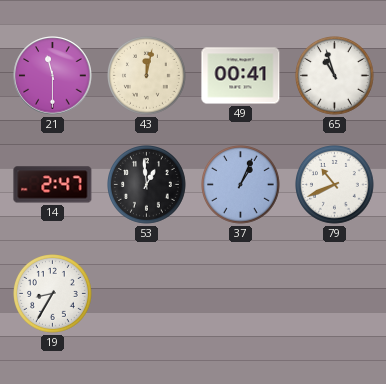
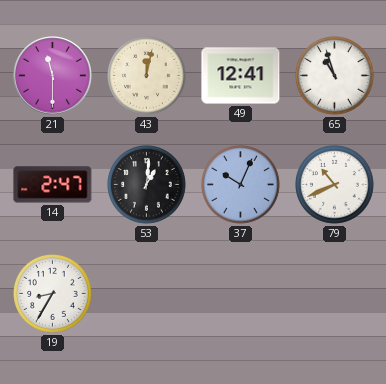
49: 00:41 -> 12:41 (241, 76)
53: 12:59 -> 1:01 (147, 185)
37: 1:04 -> 10:04 (241, 185)
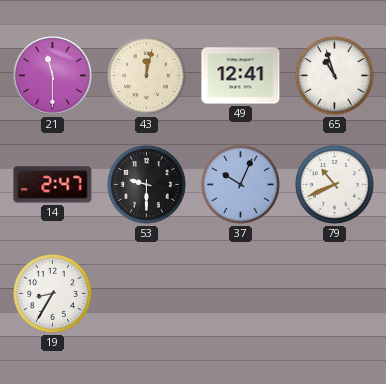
53: 1:01 -> 9:30 (147, 185)
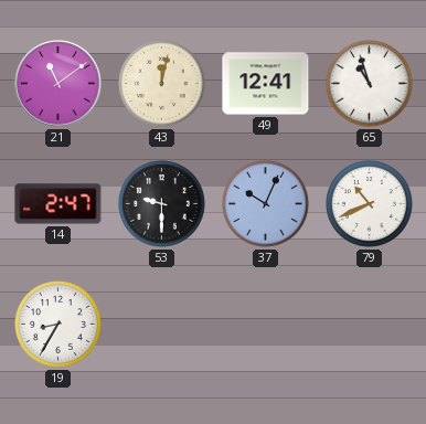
21: 11:30 -> 11:09 (58, 84)
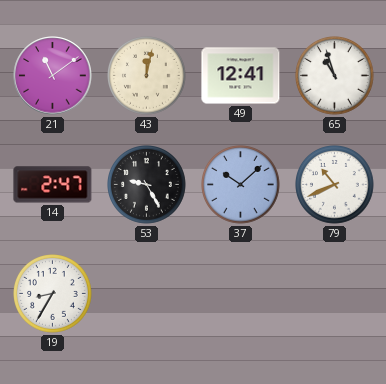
53: 9:30 -> 9:25 (147, 185)
37: 10:04 -> 10:08 (241, 185)
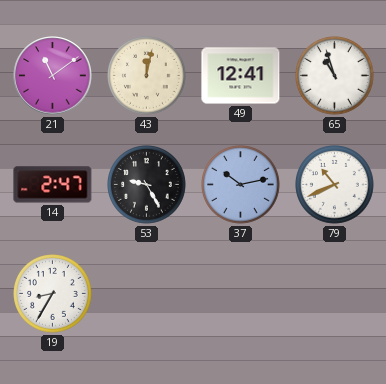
37: 10:08 -> 10:13 (241, 185)
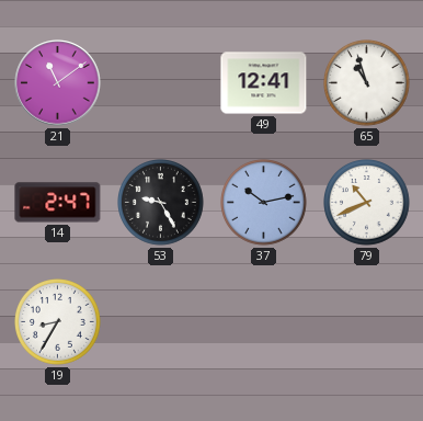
43: 12:02 -> none (147, 76)
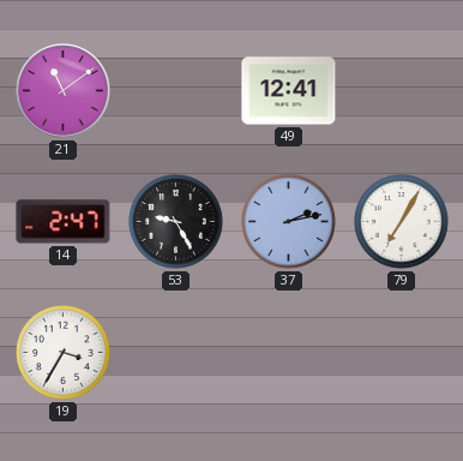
65: 10:57 -> none (367, 83)
37: 10:13 -> 2:13 (289, 222)
79: 10:41 -> 7:05 (402, 222)
19: 8:35 -> 3:35 (64, 353)
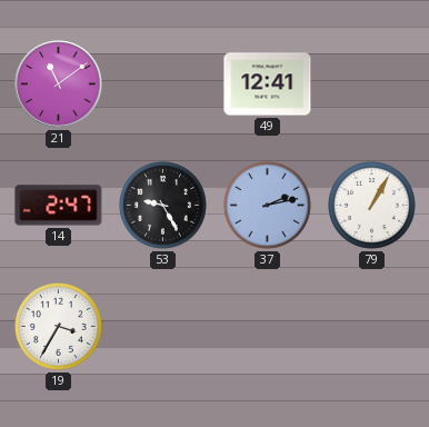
79: 7:05 -> 1:05 (372, 206)
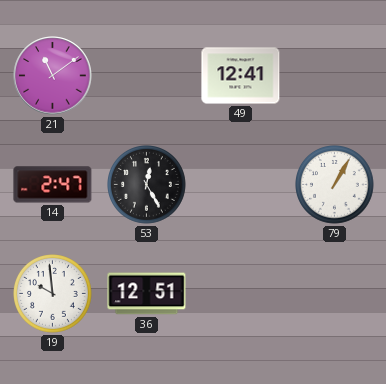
53: 9:25 -> 12:25 (147, 185)
37: 2:13 -> none (268, 206)
19: 3:35 -> 9:59 (53, 294)
36: none -> 12:51 (147, 294)
